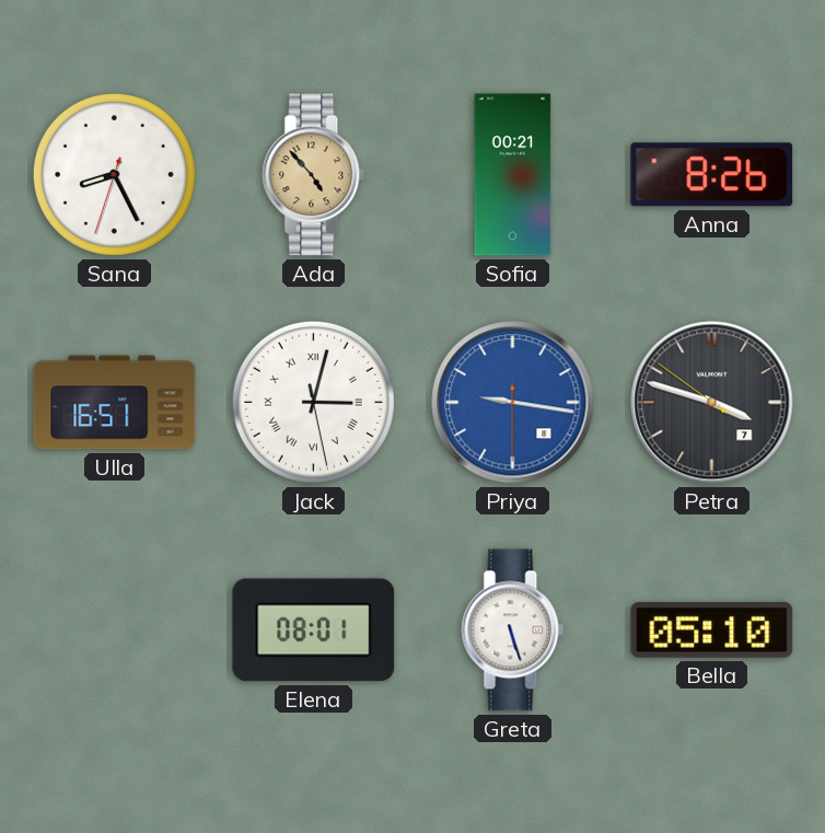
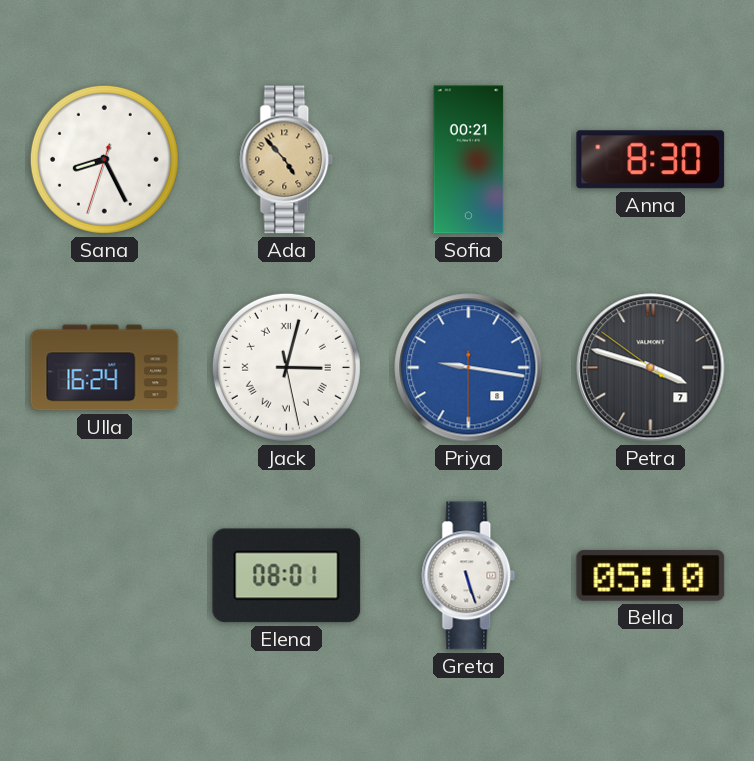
Anna: 8:26 -> 8:30 (651, 160)
Ulla: 16:51 -> 16:24 (105, 368)
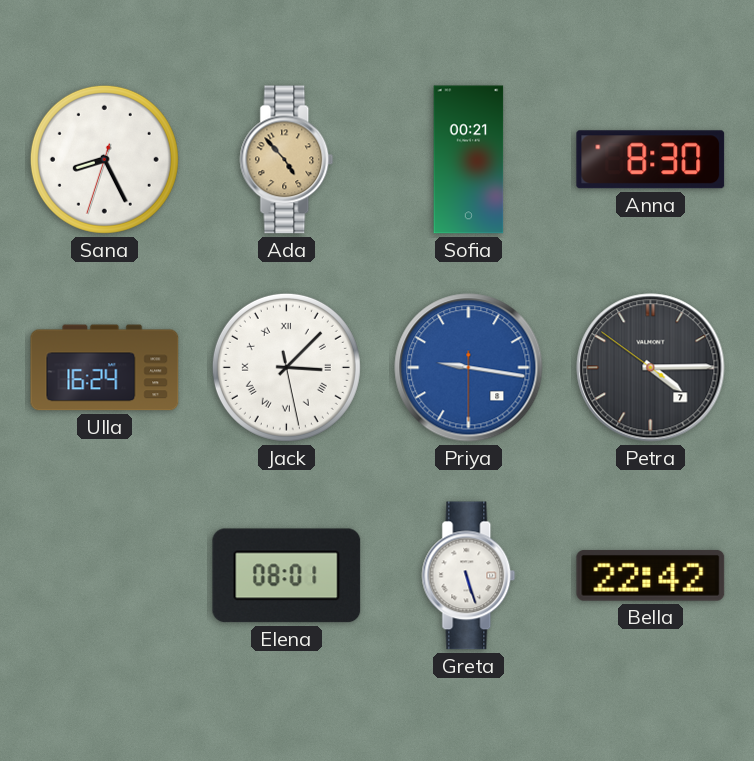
Jack: 3:02 -> 3:07 (286, 367)
Petra: 3:47 -> 4:14 (651, 368)
Bella: 05:10 -> 22:42 (651, 575)
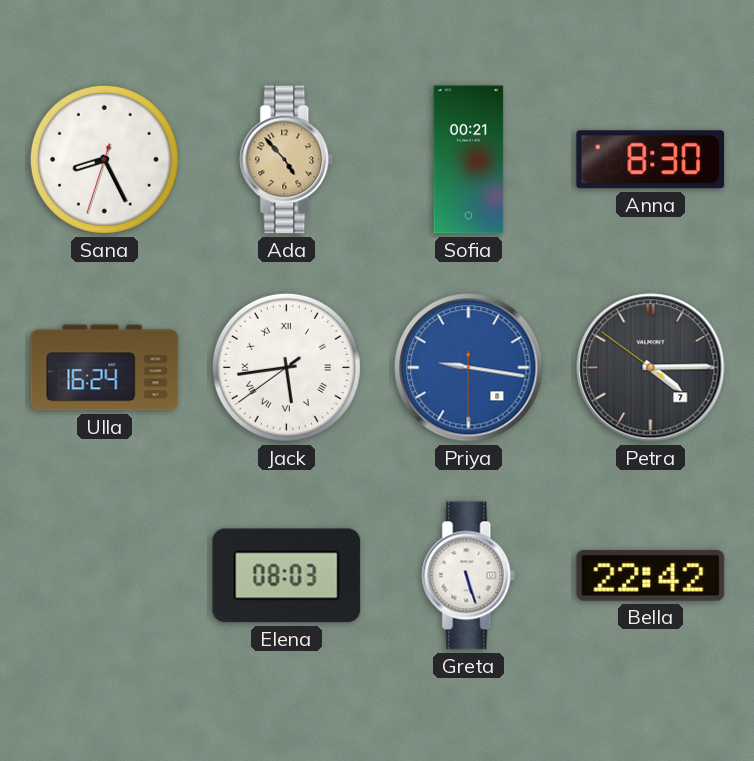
Jack: 3:07 -> 5:43 (286, 367)
Elena: 08:01 -> 08:03 (287, 576)
